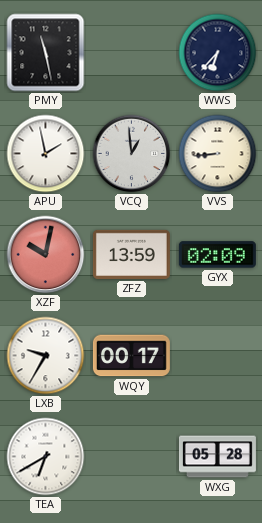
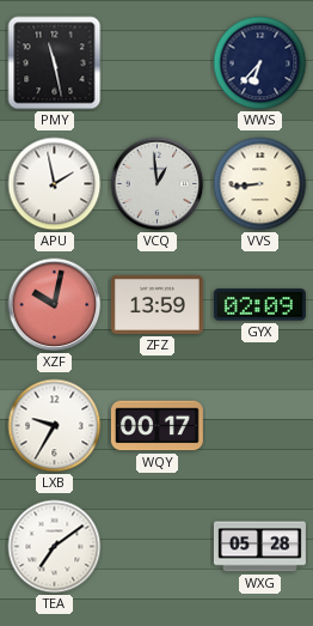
TEA: 6:40 -> 7:09 (55, 547)
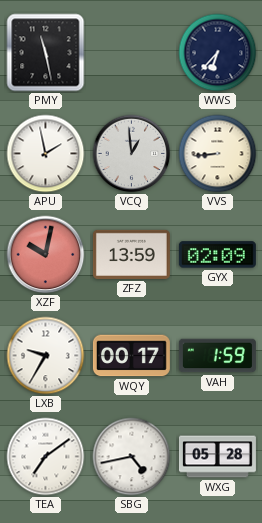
VAH: none -> 1:59 (217, 356)
SBG: none -> 4:43 (132, 457)
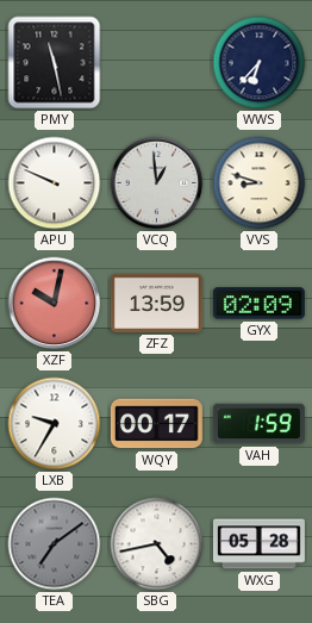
APU: 1:58 -> 9:49 (55, 183)
VVS: 8:44 -> 8:48 (260, 183)
TEA dial: white -> grey (55, 544)
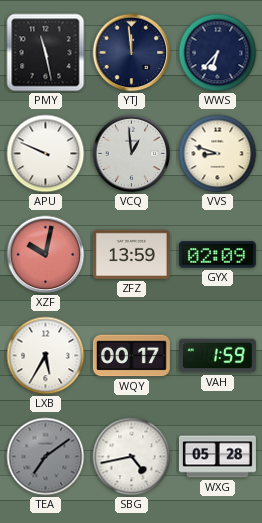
YTJ: none -> 11:59 (132, 53)
LXB: 9:35 -> 5:35 (46, 356)
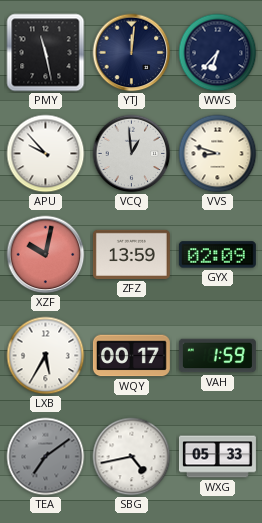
YTJ: 11:59 -> 12:01 (132, 53)
APU: 9:49 -> 9:53 (46, 154)
WXG: 05:28 -> 05:33 (217, 457)
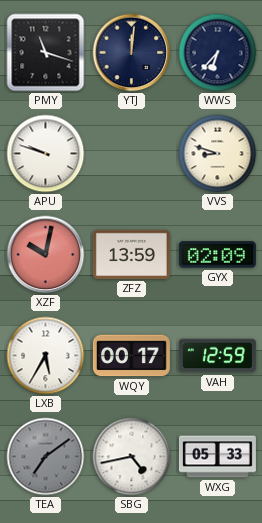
PMY: 11:28 -> 11:18 (46, 53)
APU: 9:53 -> 9:48 (46, 154)
VCQ: 12:59 -> none (132, 154)
VAH: 1:59 -> 12:59 (217, 356)
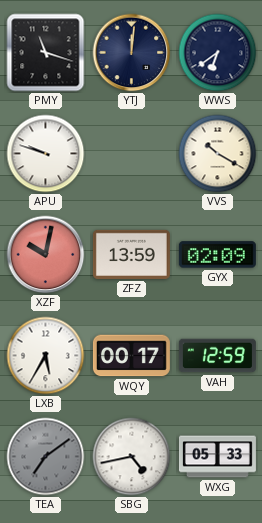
WWS: 6:37 -> 6:39 (218, 53)
VVS: 8:48 -> 10:20 (218, 154)
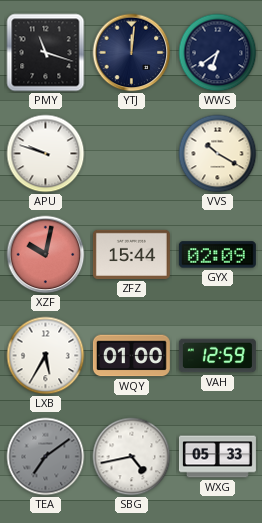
ZFZ: 13:59 -> 15:44 (131, 254)
WQY: 00:17 -> 01:00 (131, 356)
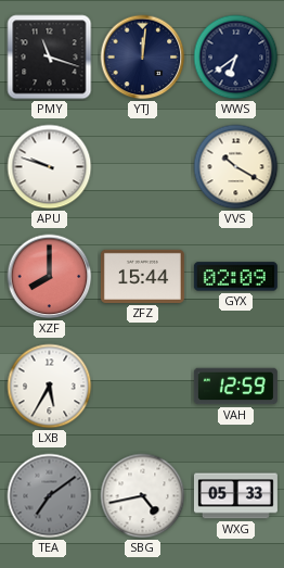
XZF: 10:02 -> 8:00 (50, 277)
WQY: 01:00 -> none (131, 356)
